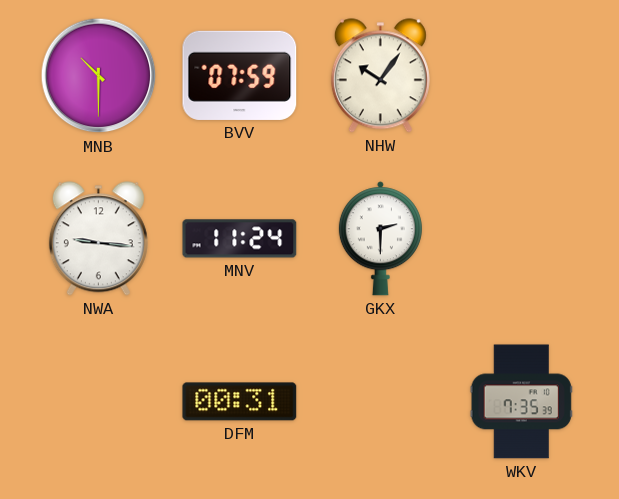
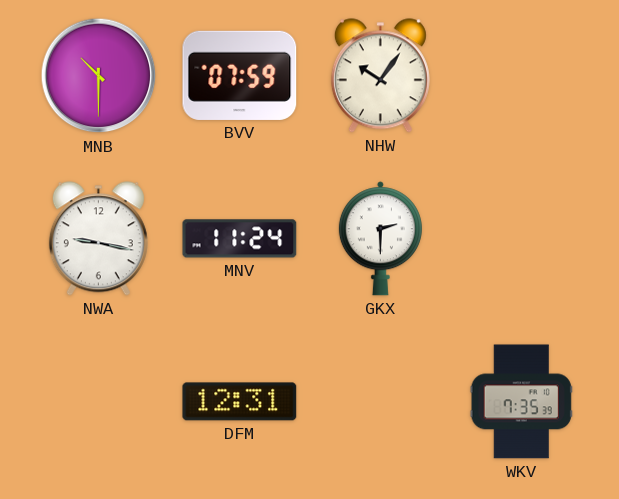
NWA: 9:16 -> 9:17 (98, 239)
DFM: 00:31 -> 12:31 (240, 402)
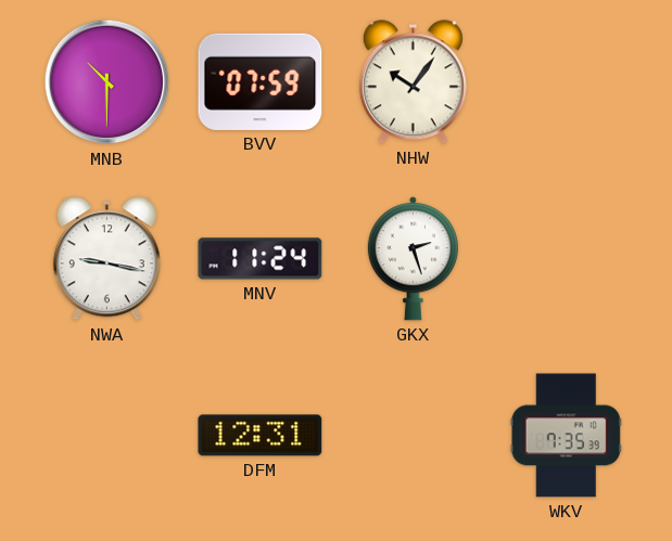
GKX: 2:30 -> 2:27 (413, 259)
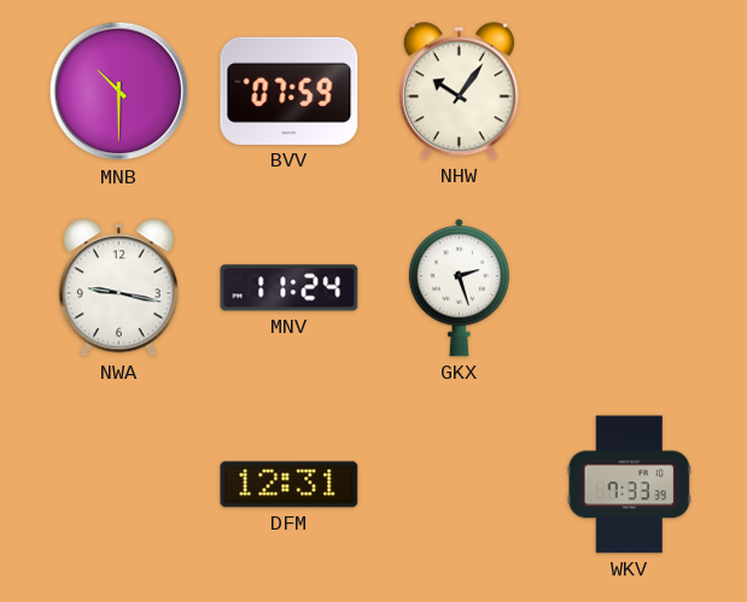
WKV: 7:35 -> 7:33 (629, 485)
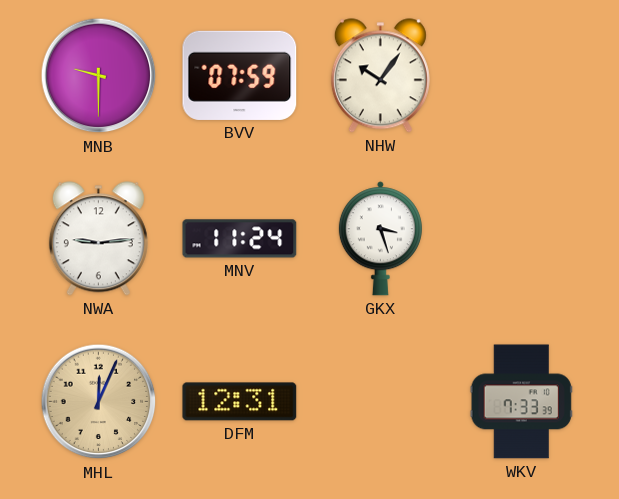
MNB: 10:30 -> 9:30 (99, 76)
NWA: 9:17 -> 9:14 (98, 239)
GKX: 2:27 -> 3:27 (380, 239)
MHL: none -> 12:04 (99, 402)
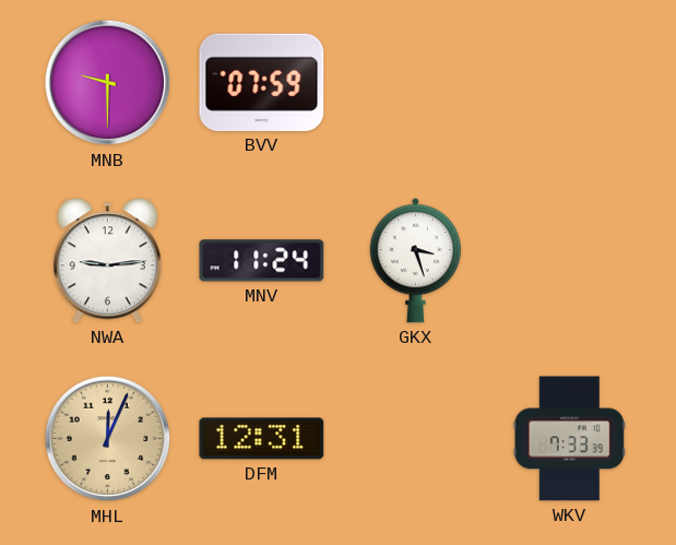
NHW: 10:06 -> none (380, 76)
